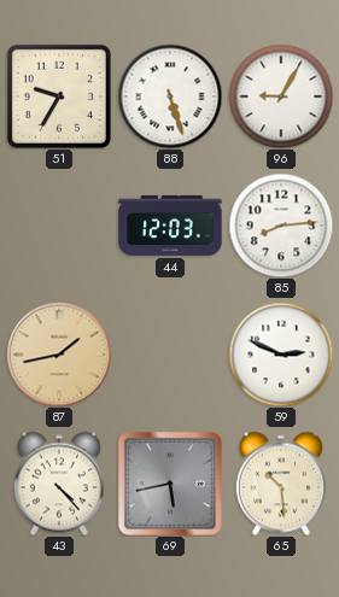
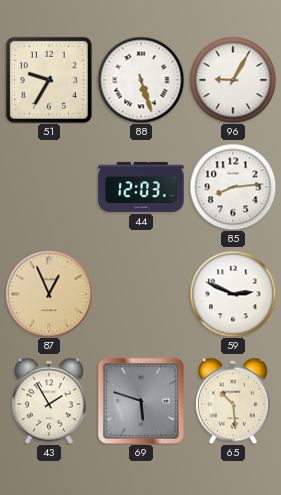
87: 1:43 -> 12:56 (49, 294)
43: 4:23 -> 1:55 (49, 401)
69: 5:43 -> 5:48 (141, 401)
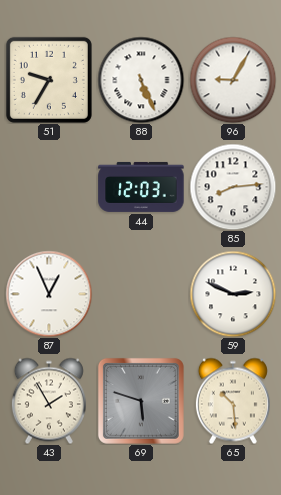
88: 5:27 -> 5:26 (141, 80)
87 dial: champagne -> white (49, 294)
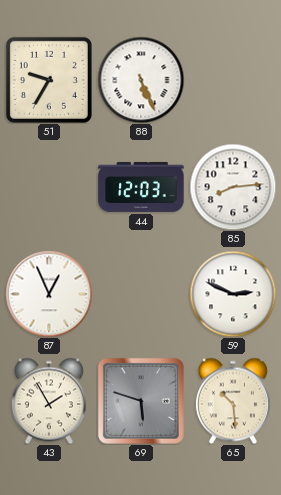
96: 9:05 -> none (233, 80)
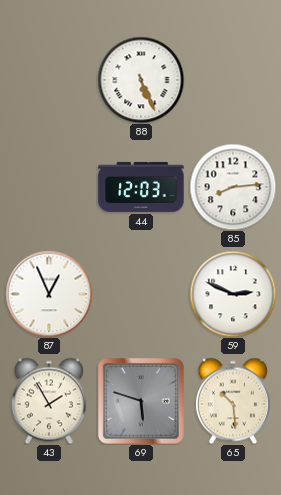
51: 9:35 -> none (49, 80)
